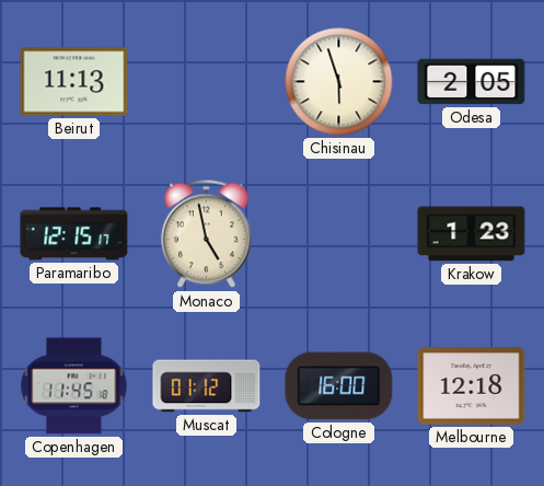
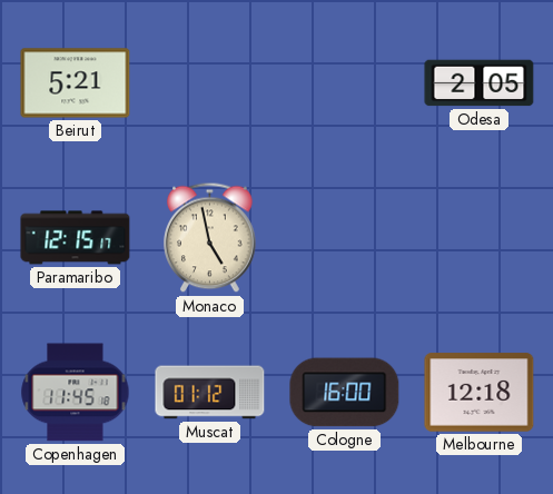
Beirut: 11:13 -> 5:21 (76, 83)
Chisinau: 5:57 -> none (339, 82)
Krakow: 1:23 -> none (472, 234)
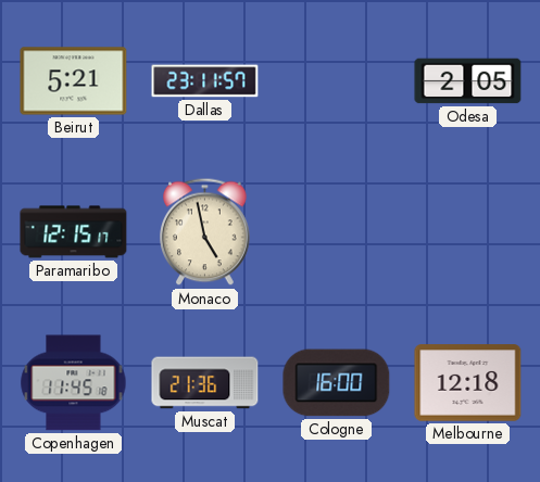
Dallas: none -> 23:11 (205, 81)
Muscat: 01:12 -> 21:36 (205, 383)
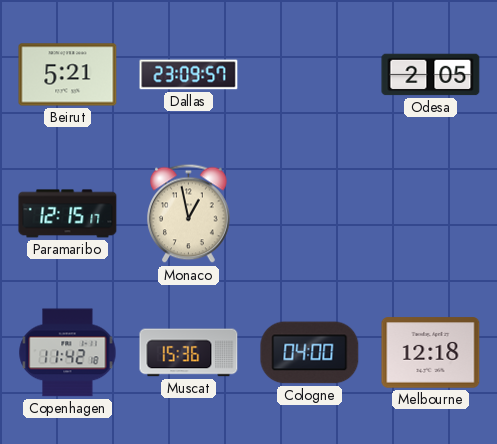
Dallas: 23:11 -> 23:09 (189, 75)
Monaco: 4:58 -> 12:58 (189, 214)
Copenhagen: 11:45 -> 11:42 (68, 353)
Muscat: 21:36 -> 15:36 (189, 353)
Cologne: 16:00 -> 04:00 (310, 353)
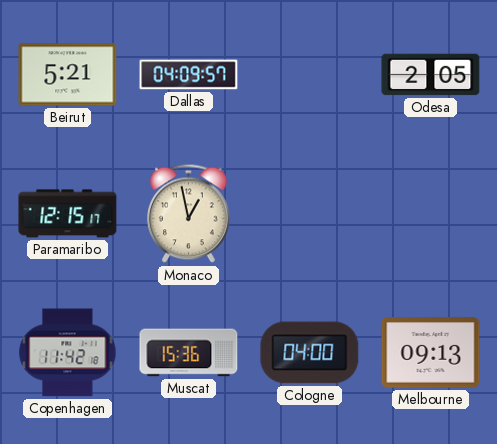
Dallas: 23:09 -> 04:09 (189, 75)
Melbourne: 12:18 -> 09:13 (431, 353)
